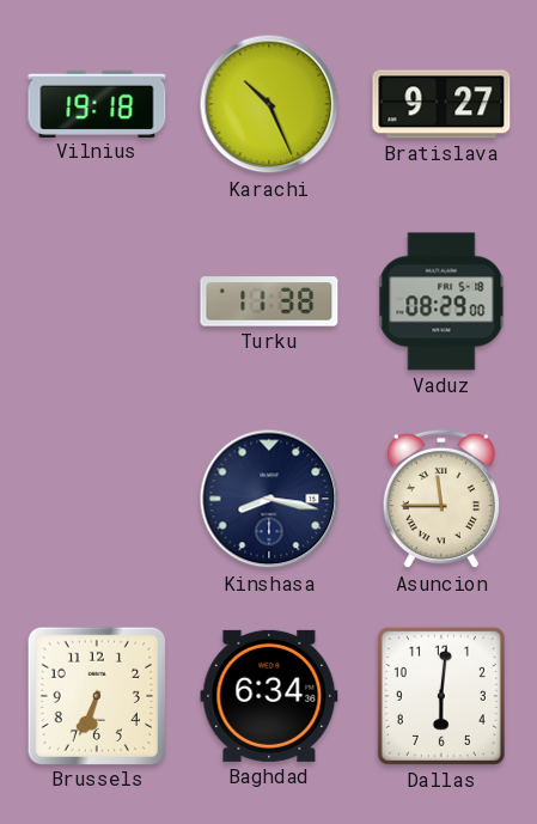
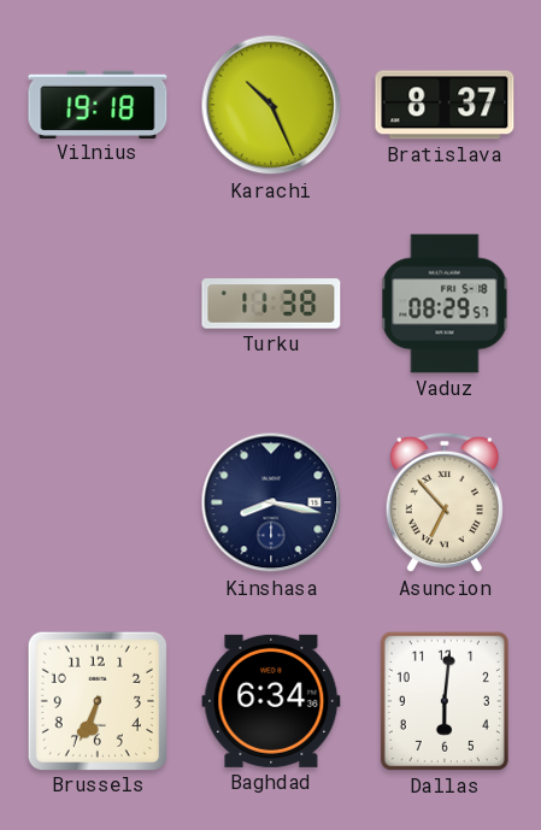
Bratislava: 9:27 -> 8:37 (445, 105)
Vaduz: 08:29:00 -> 08:29:57 (445, 304)
Asuncion: 11:45 -> 6:53 (445, 502)
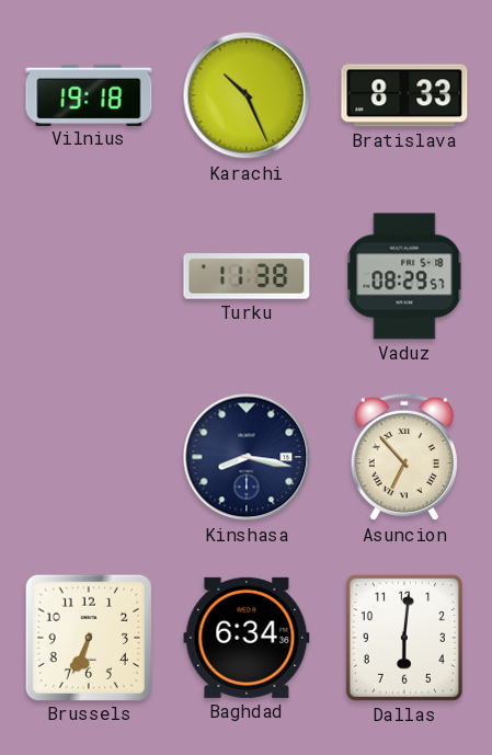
Bratislava: 8:37 -> 8:33 (404, 95)
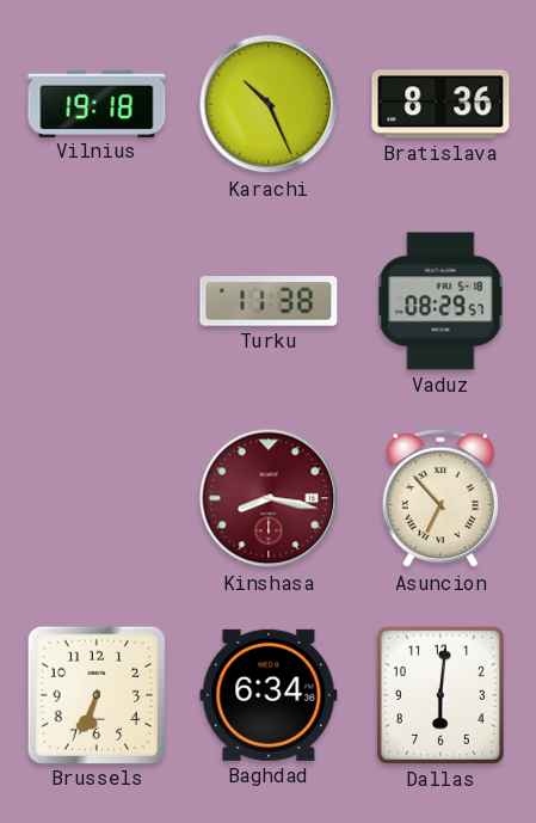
Bratislava: 8:33 -> 8:36 (440, 104)
Kinshasa dial: navy -> burgundy (269, 498)
